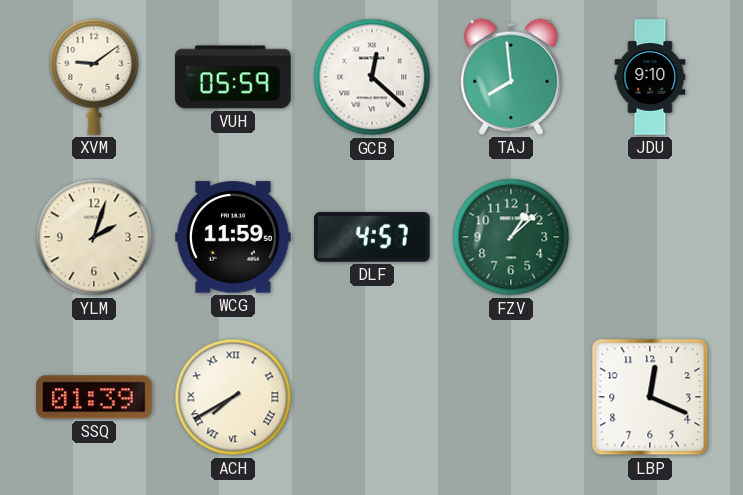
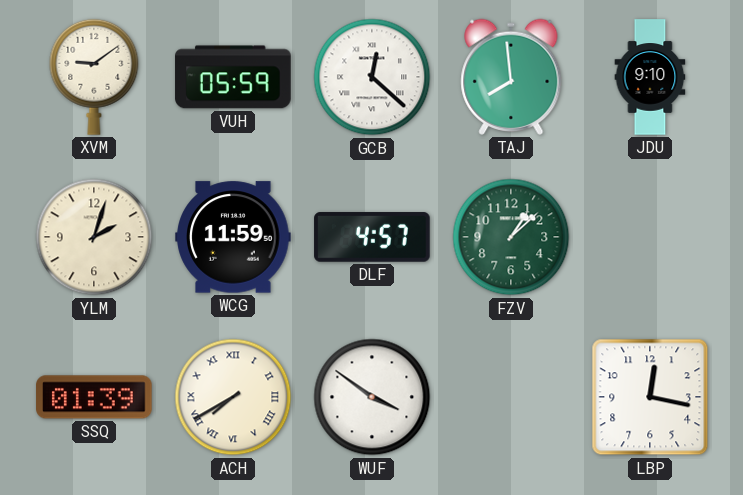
WUF: none -> 3:51 (372, 397)
LBP: 12:19 -> 12:17 (650, 397)
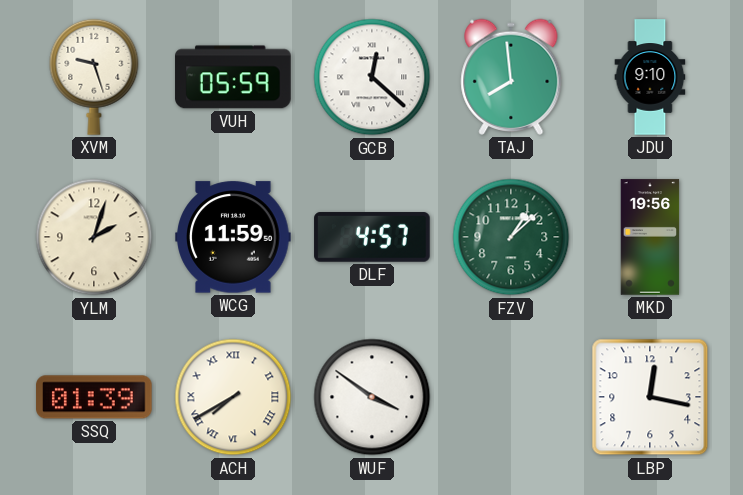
XVM: 9:09 -> 9:27 (94, 77)
MKD: none -> 19:56 (650, 237)
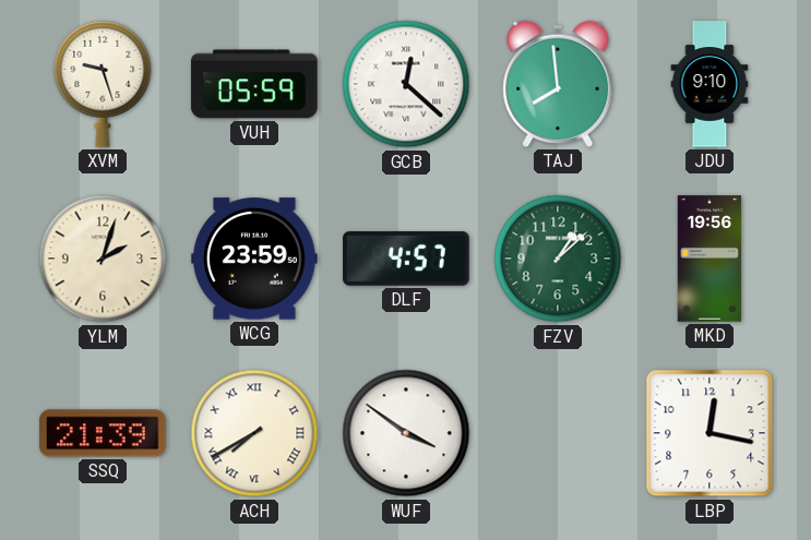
WCG: 11:59 -> 23:59 (254, 259)
SSQ: 01:39 -> 21:39 (103, 433)
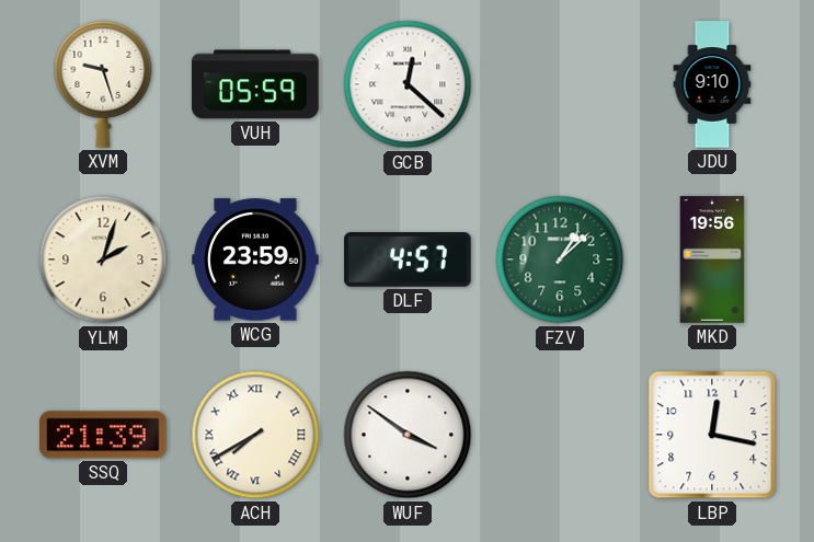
TAJ: 7:59 -> none (558, 84)
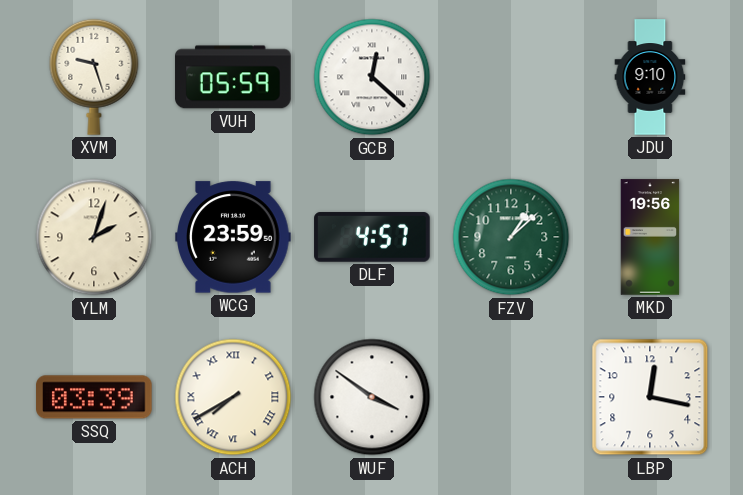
SSQ: 21:39 -> 03:39 (94, 397)
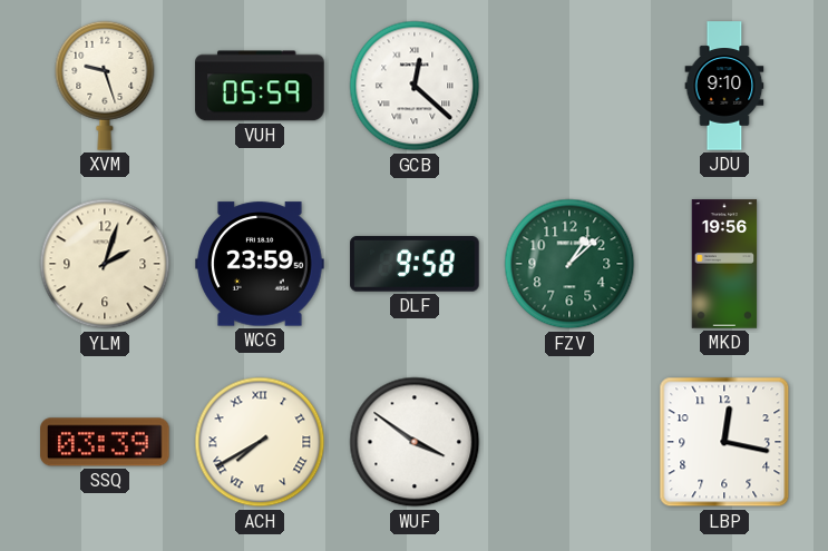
DLF: 4:57 -> 9:58 (415, 264)
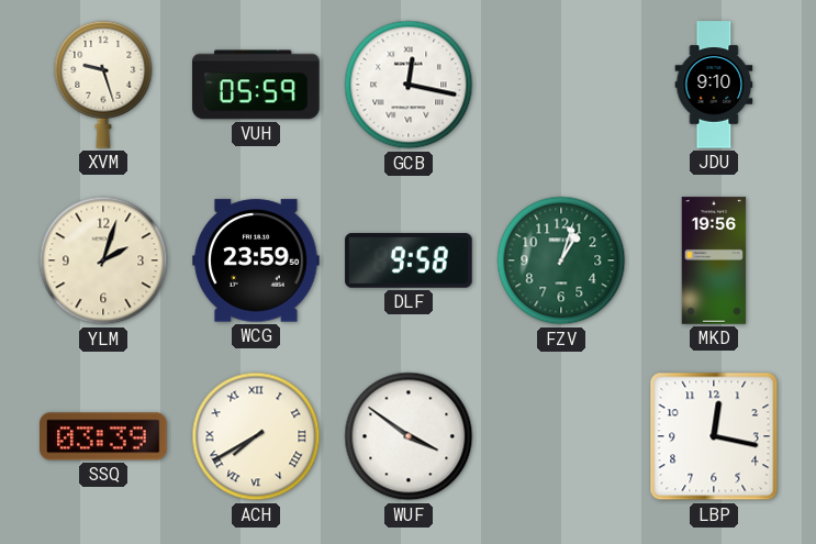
GCB: 12:22 -> 12:17 (409, 85)
FZV: 1:08 -> 1:03 (561, 260)
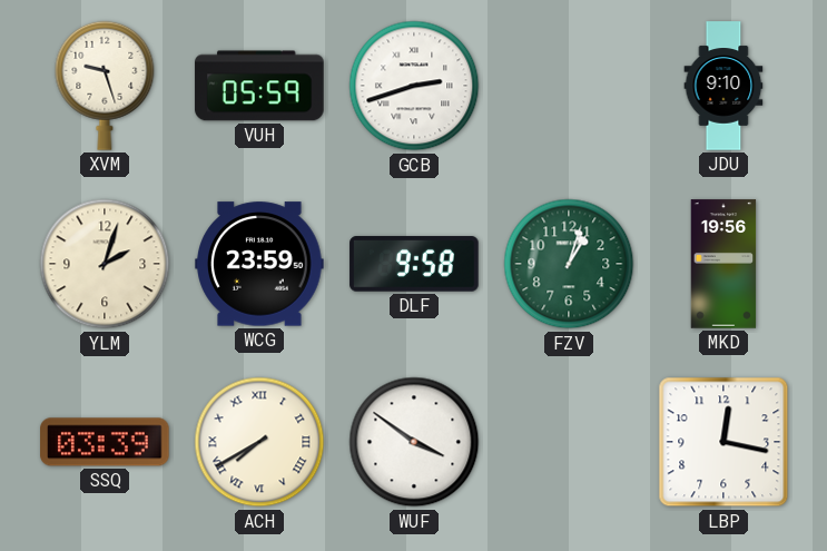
GCB: 12:17 -> 2:42 (414, 86)
